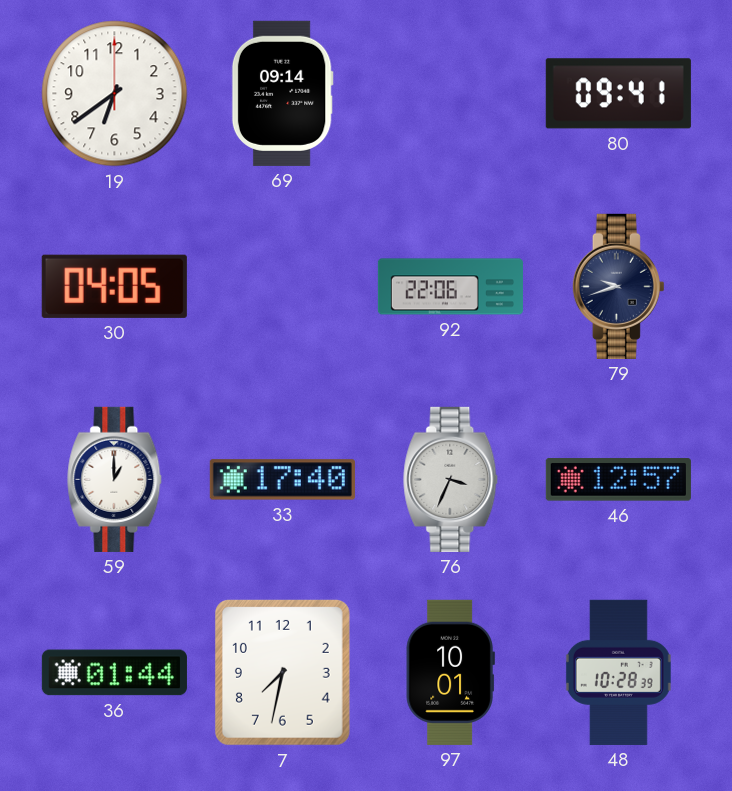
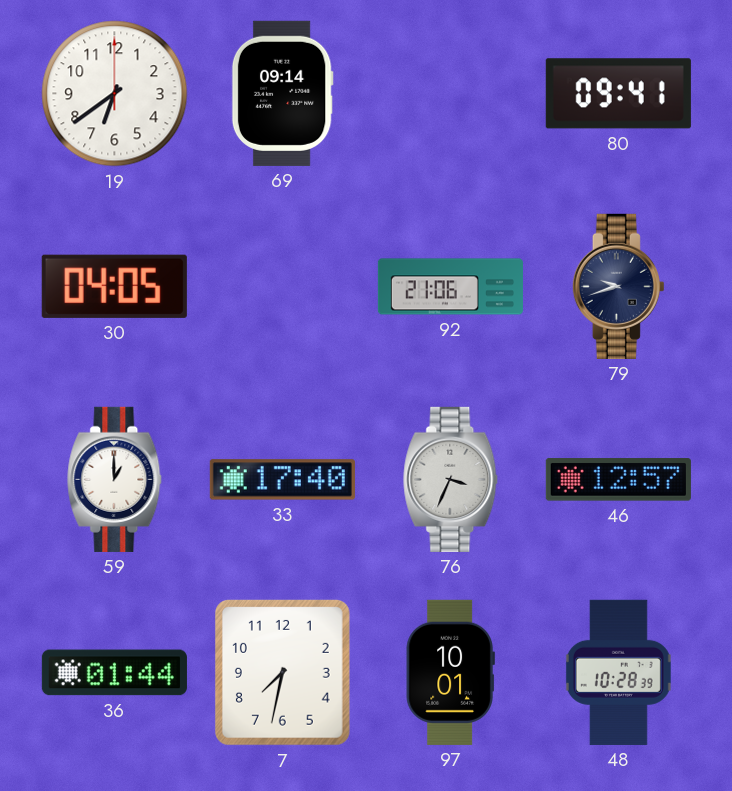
92: 22:06 -> 21:06 (450, 287)
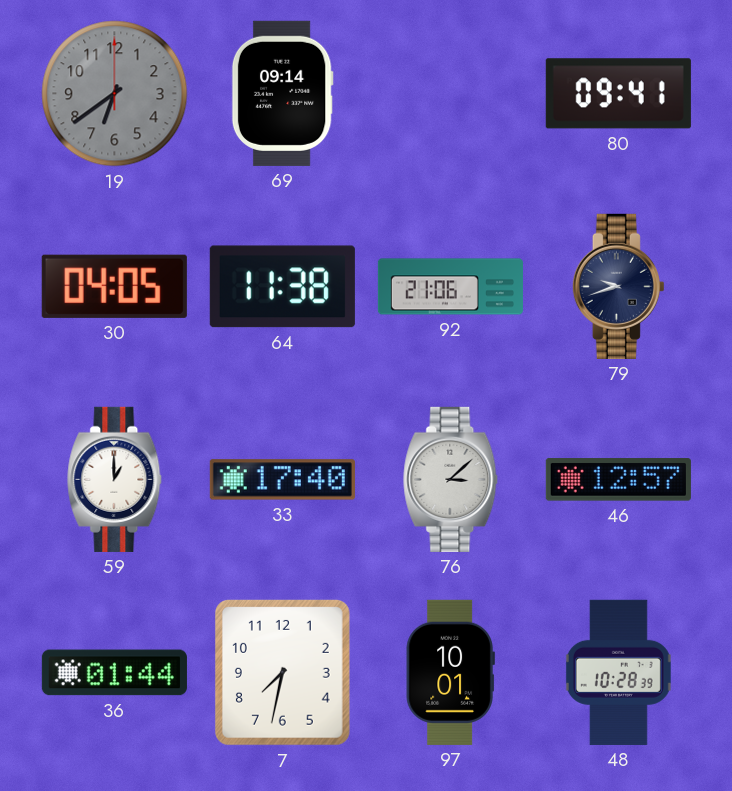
19 dial: white -> grey (115, 94)
64: none -> 11:38 (282, 287)
76: 3:34 -> 3:08 (451, 479)
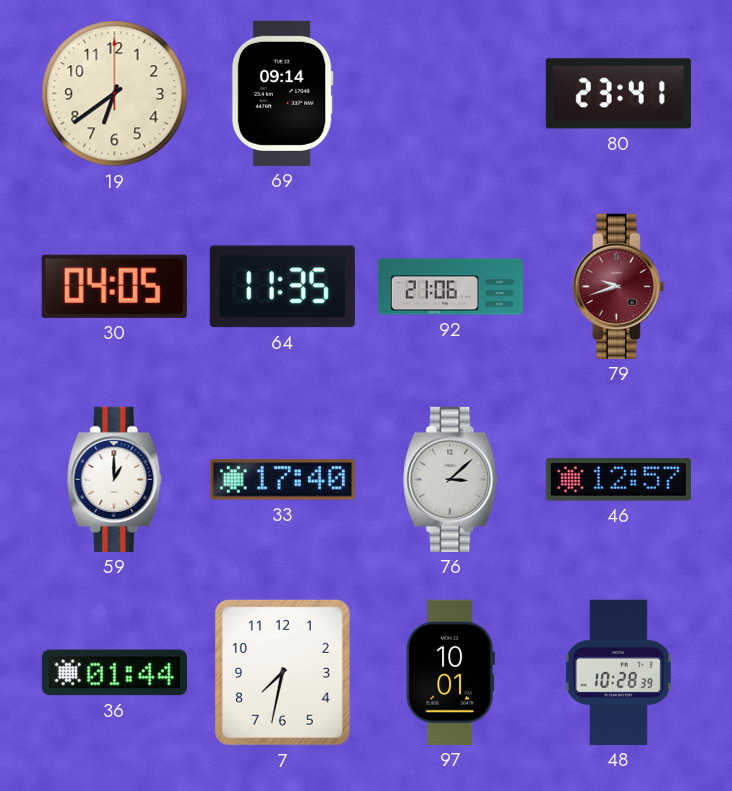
19 dial: grey -> cream (115, 94)
80: 09:41 -> 23:41 (618, 94)
64: 11:38 -> 11:35 (282, 287)
79 dial: navy -> burgundy (618, 286)
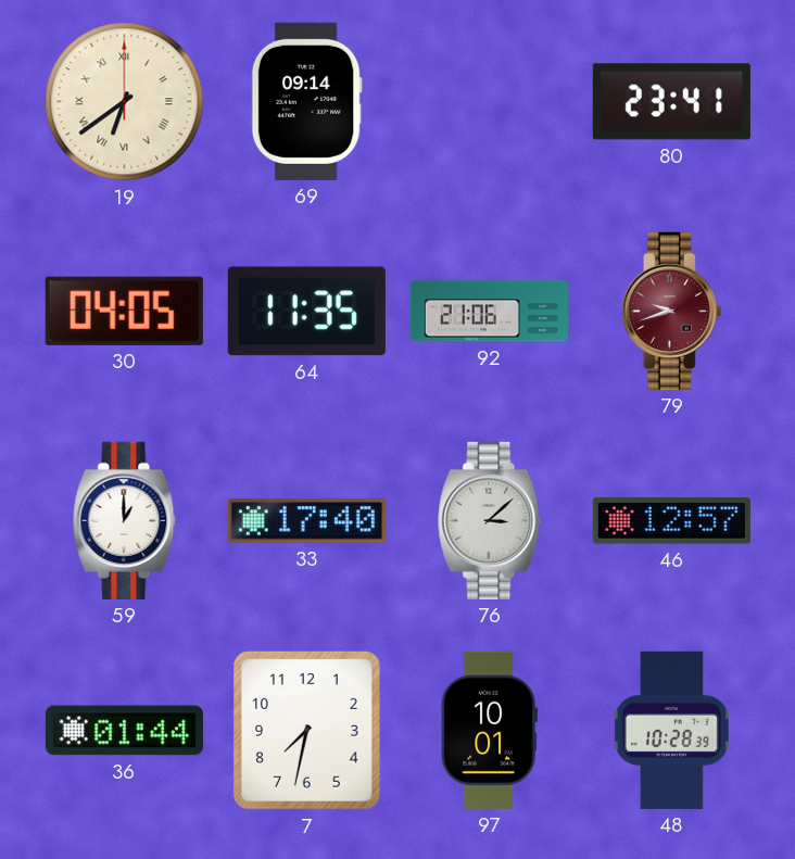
19 numerals: Arabic -> Roman (125, 102)
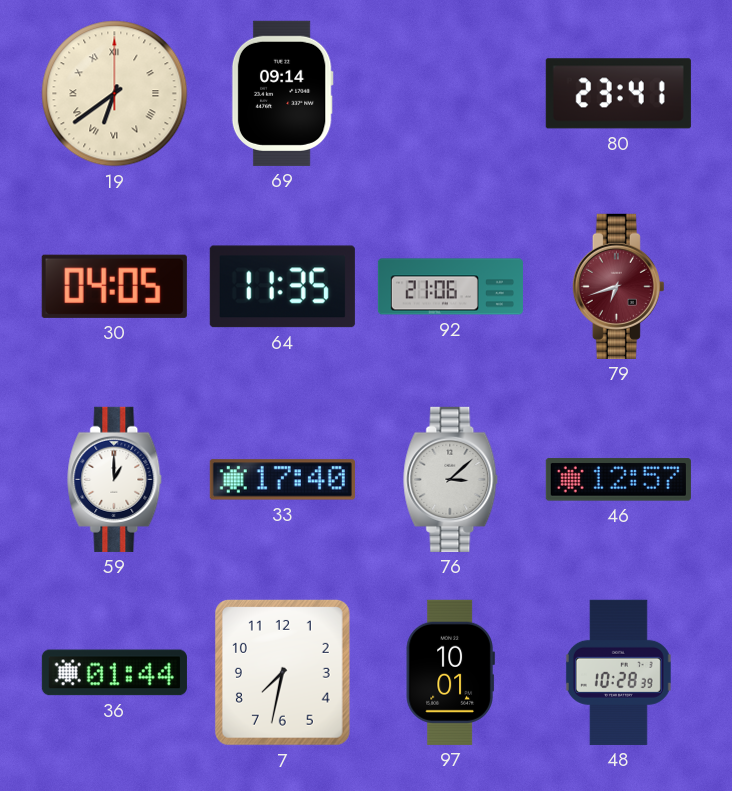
79: 9:42 -> 6:42 (618, 286)
